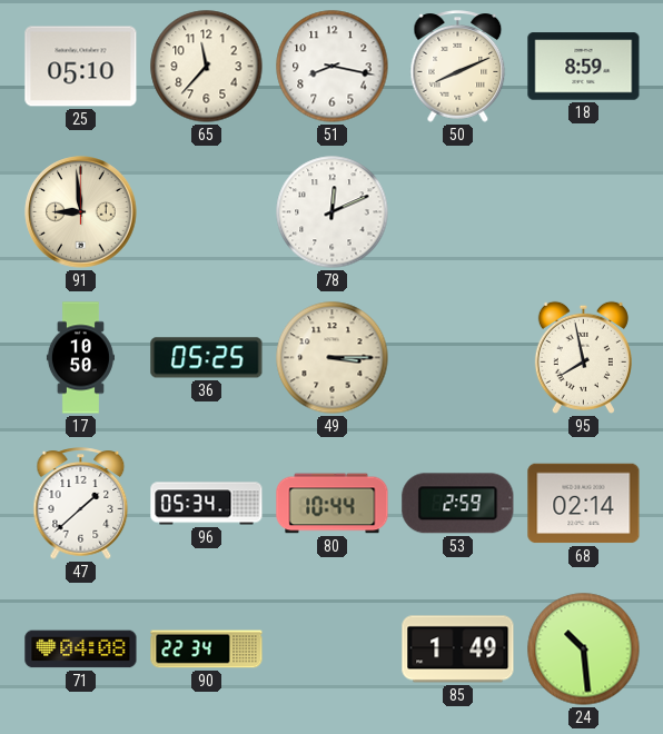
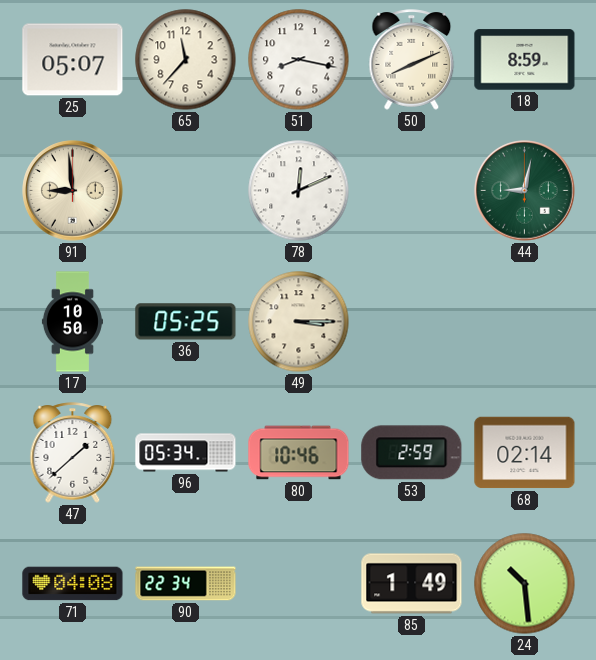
25: 05:10 -> 05:07 (73, 60)
44: none -> 9:02 (525, 191)
95: 7:58 -> none (583, 357)
80: 10:44 -> 10:46 (299, 453)
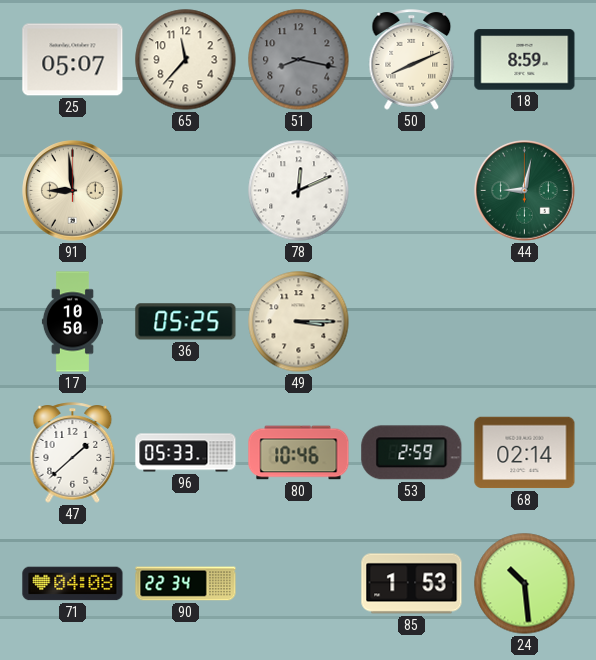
51 dial: white -> grey (299, 60)
96: 05:34 -> 05:33 (186, 453)
85: 1:49 -> 1:53 (412, 584)
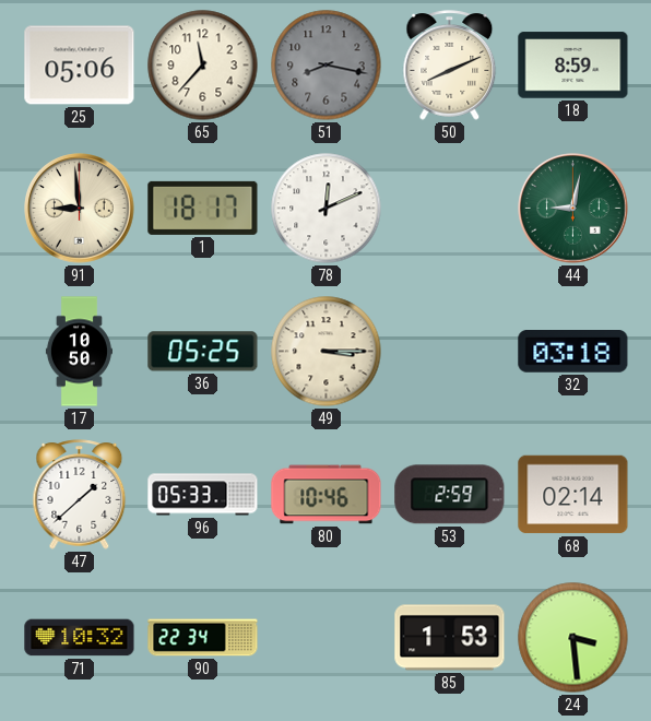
25: 05:07 -> 05:06 (80, 66)
1: none -> 18:17 (203, 208)
32: none -> 03:18 (573, 352)
71: 04:08 -> 10:32 (80, 638)
24: 10:29 -> 3:29 (573, 638)
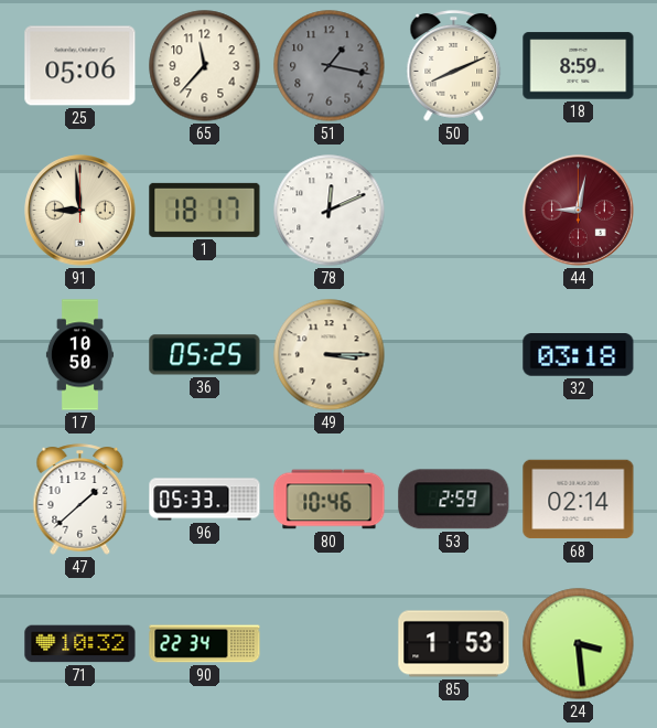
51: 8:17 -> 1:17 (330, 66)
44 dial: green -> burgundy (579, 211)
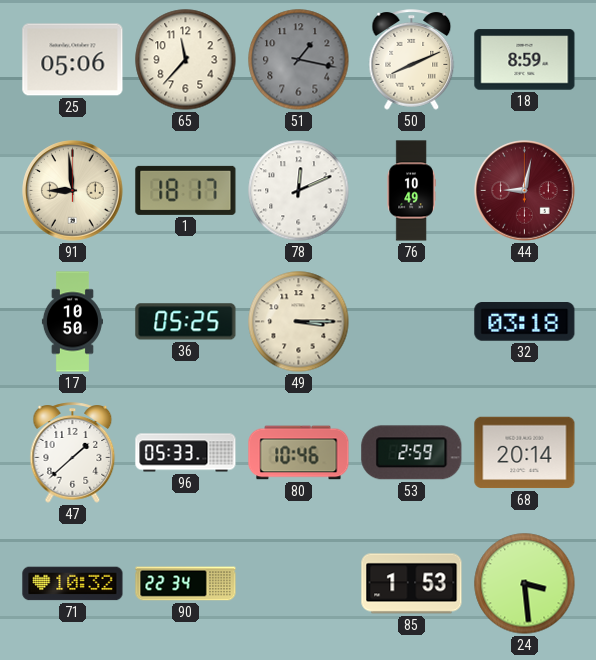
76: none -> 10:49 (411, 191)
68: 02:14 -> 20:14 (525, 453)
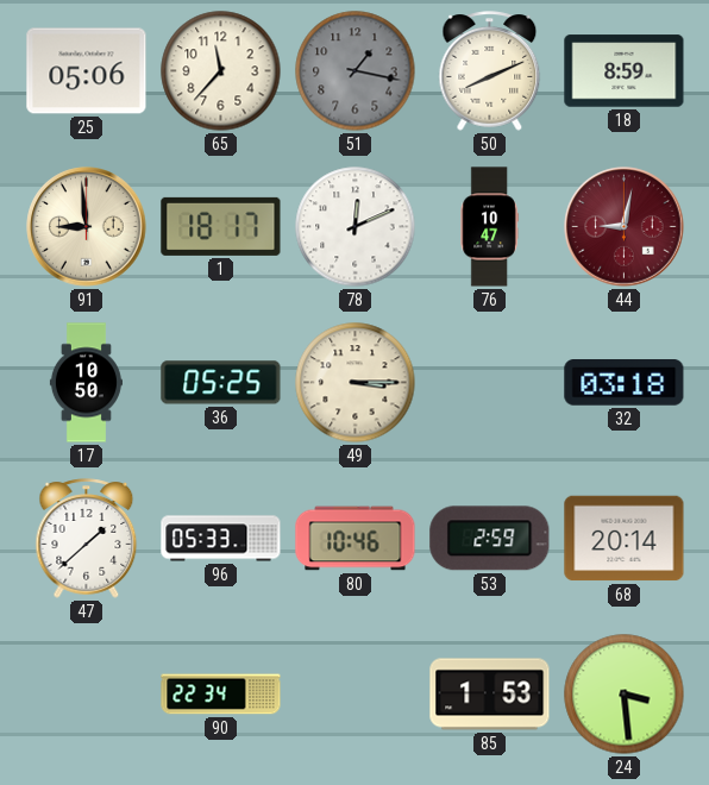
76: 10:49 -> 10:47 (489, 227)
71: 10:32 -> none (73, 584)
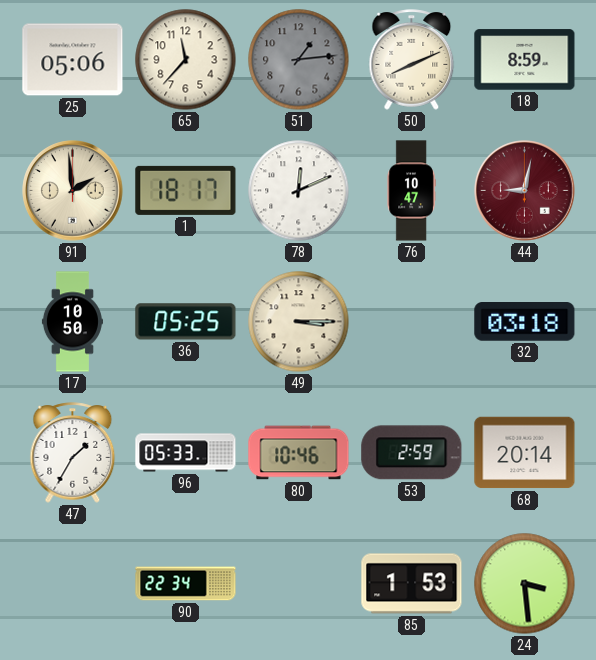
51: 1:17 -> 1:14 (299, 60)
91: 8:59 -> 1:59 (73, 191)
47: 1:38 -> 1:35 (73, 453)
